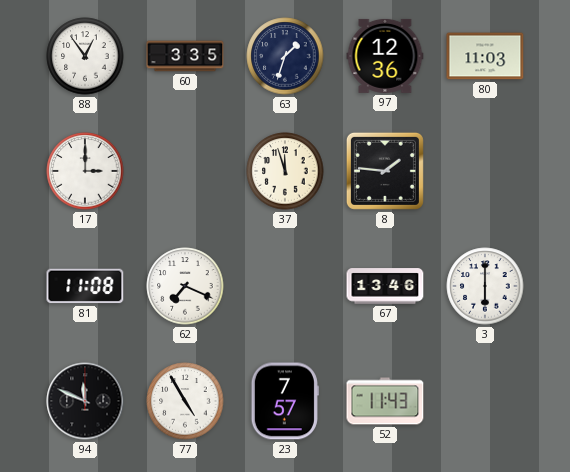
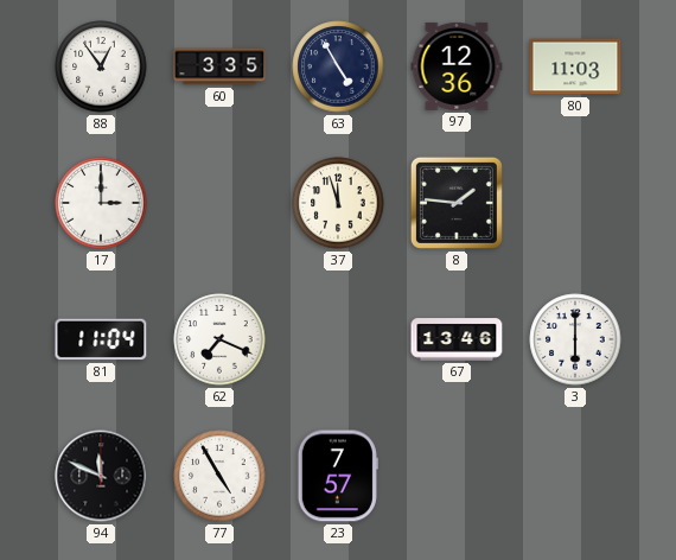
63: 1:33 -> 4:55 (338, 66)
81: 11:08 -> 11:04 (101, 339)
52: 11:43 -> none (385, 401)
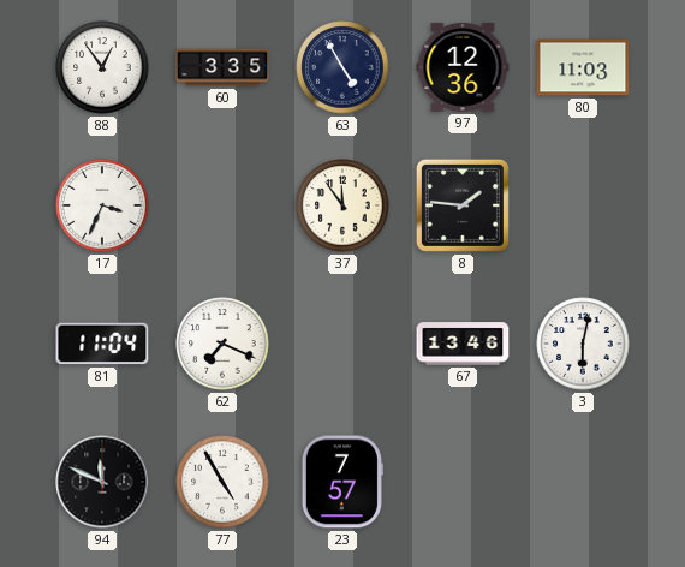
17: 3:00 -> 3:34 (102, 205)
37: 11:57 -> 11:54 (342, 205)
3: 6:00 -> 6:02 (583, 344)
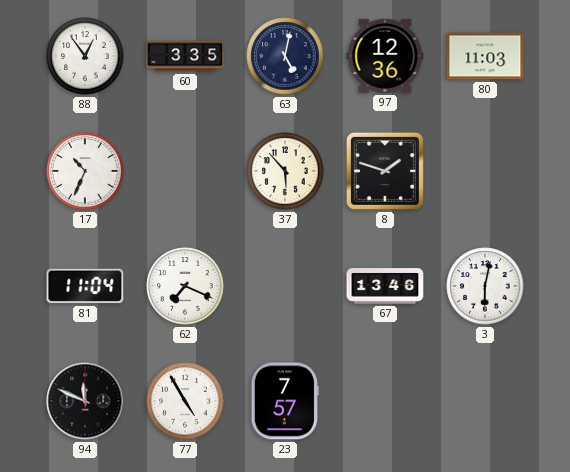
63: 4:55 -> 5:02 (285, 56)
17: 3:34 -> 10:34 (85, 171)
37: 11:54 -> 5:53 (285, 171)
8: 1:46 -> 1:48 (385, 171)
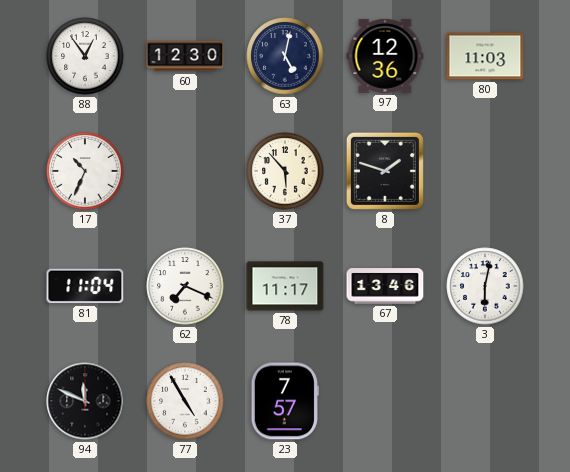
60: 3:35 -> 12:30 (185, 56)
78: none -> 11:17 (285, 286)
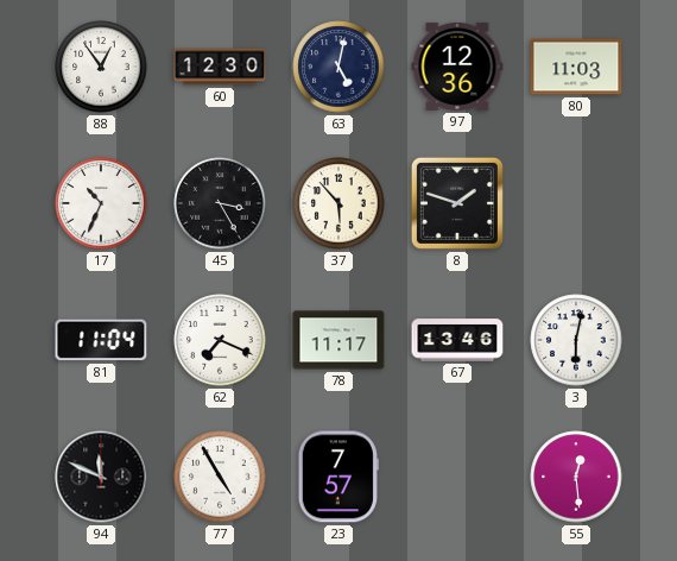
45: none -> 3:25 (220, 203)
55: none -> 12:29 (576, 477)
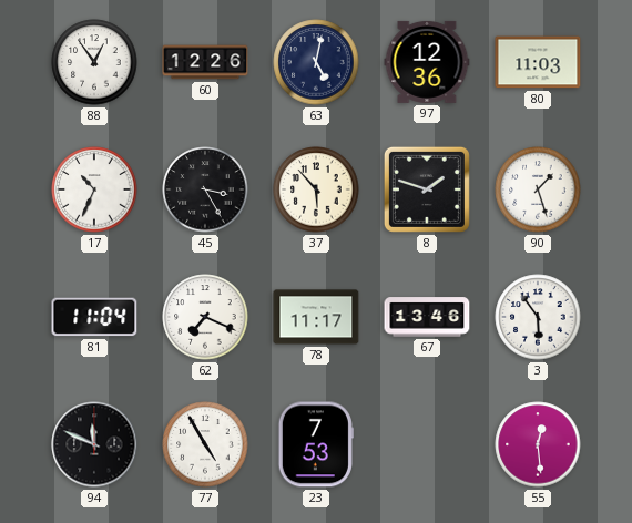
60: 12:30 -> 12:26 (205, 62)
90: none -> 1:27 (538, 189)
3: 6:02 -> 5:54 (538, 317)
23: 7:57 -> 7:53 (316, 444)
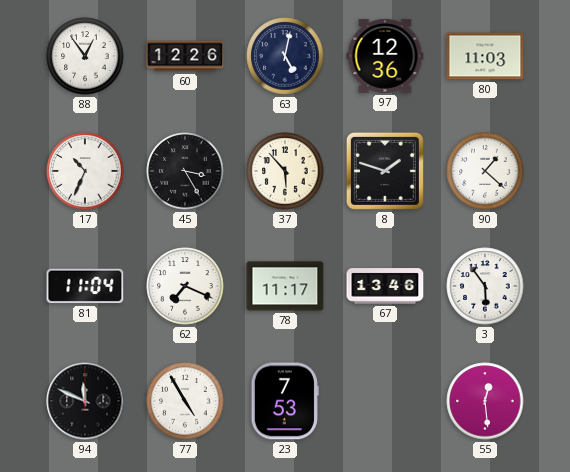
90: 1:27 -> 1:22 (485, 171)
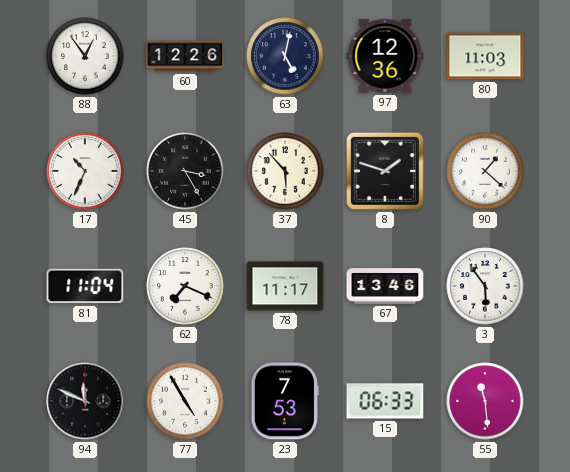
15: none -> 06:33 (385, 401)
55: 12:29 -> 11:29 (485, 401)
